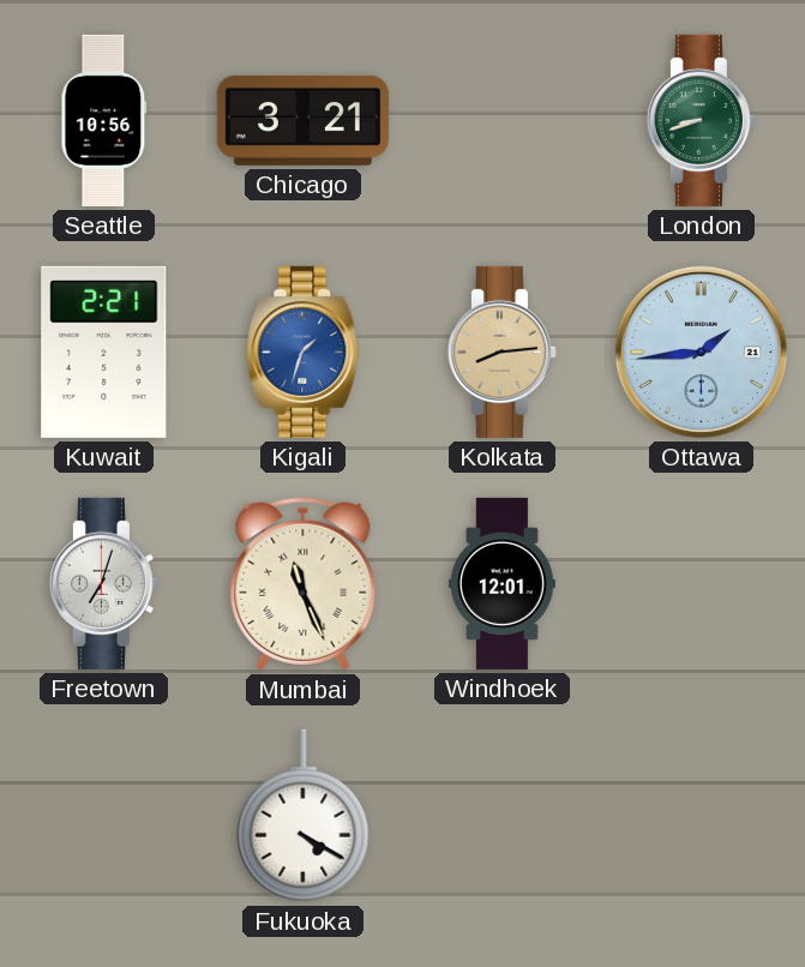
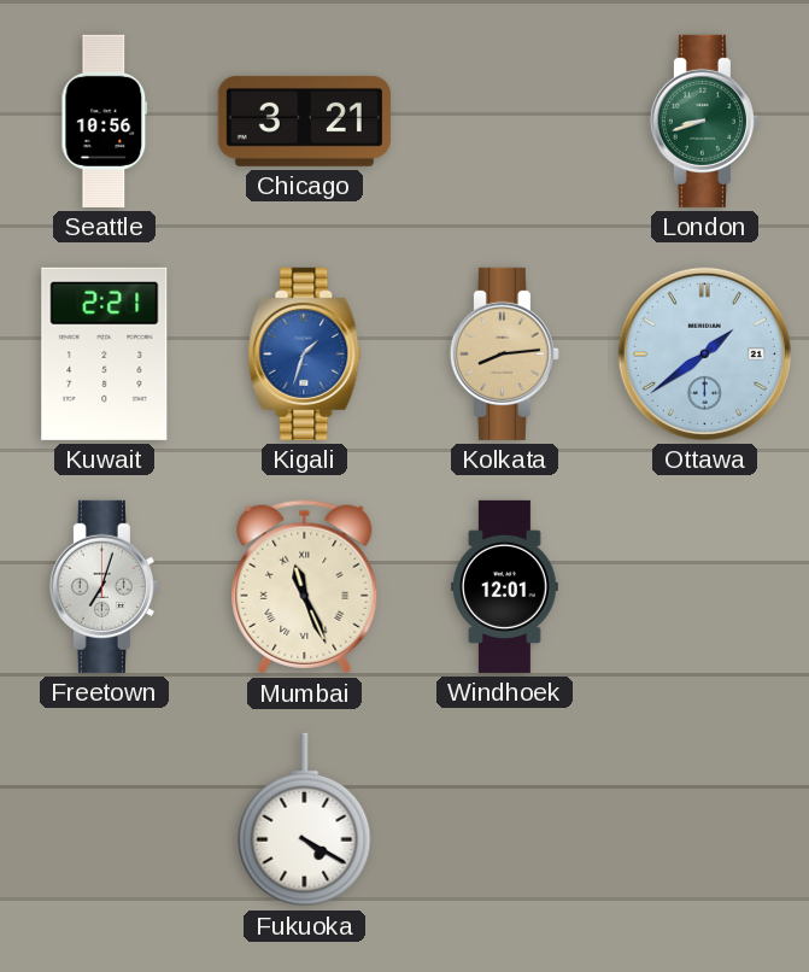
Ottawa: 1:44 -> 1:39 (704, 353)
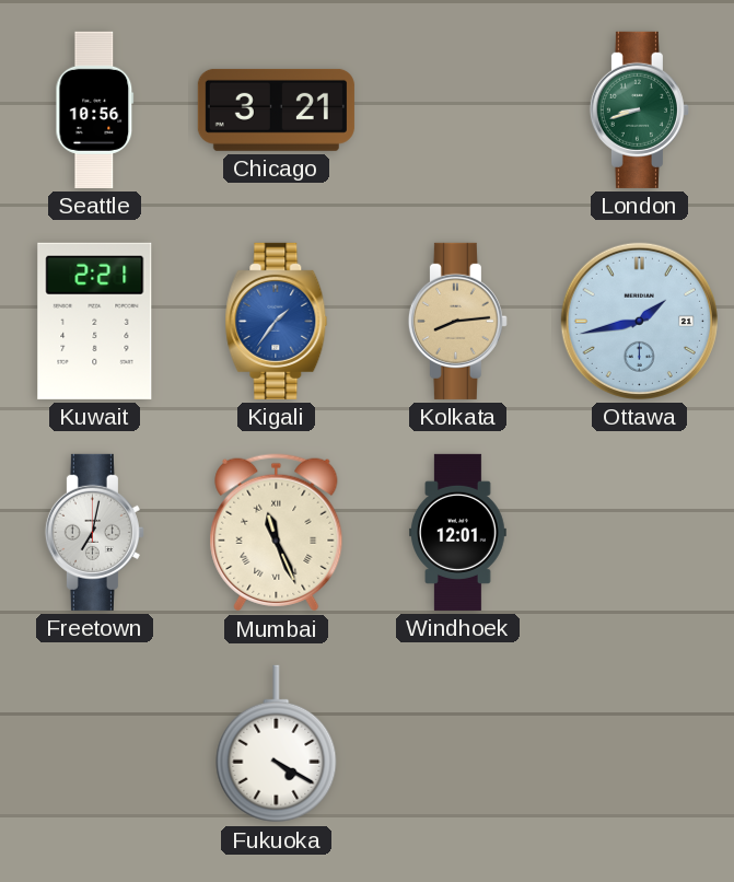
Kigali: 1:33 -> 1:36 (277, 321)
Ottawa: 1:39 -> 1:43 (639, 321)
Freetown: 7:03 -> 7:02 (94, 532)
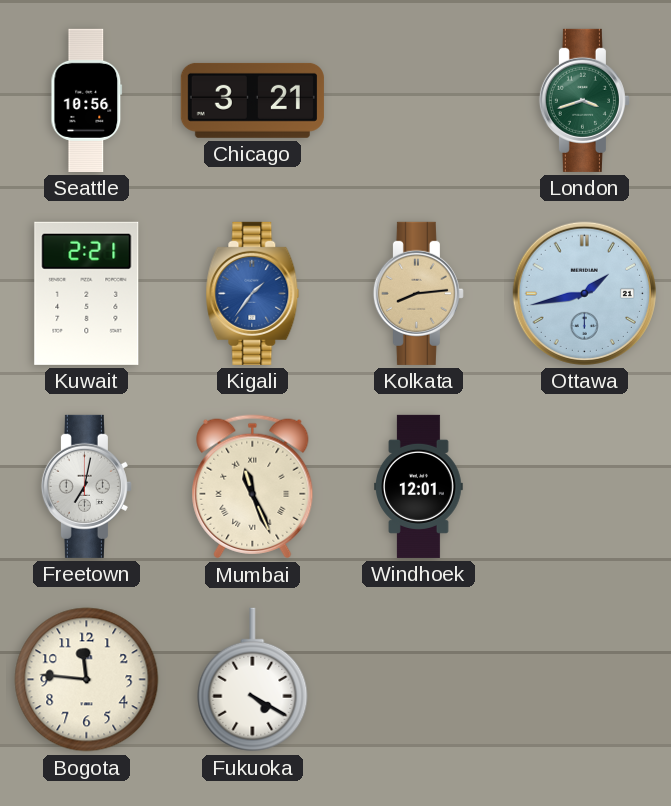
London: 8:42 -> 3:42 (584, 100)
Bogota: none -> 11:46 (87, 680)
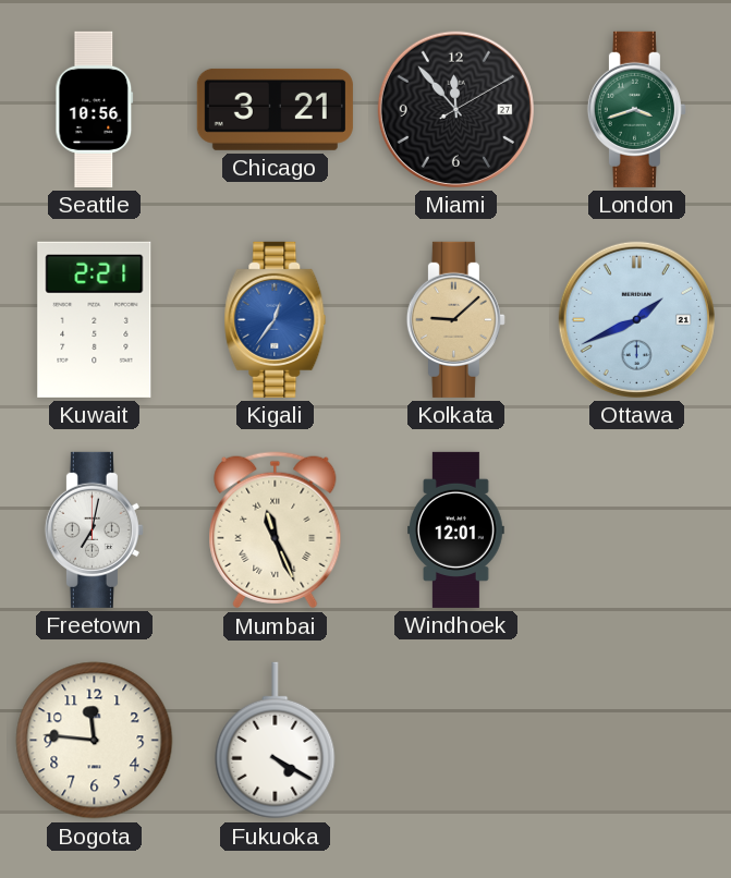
Miami: none -> 11:53 (455, 109)
Kigali: 1:36 -> 12:36 (276, 319)
Kolkata: 8:14 -> 9:08 (455, 319)
Ottawa: 1:43 -> 1:41 (636, 319)
